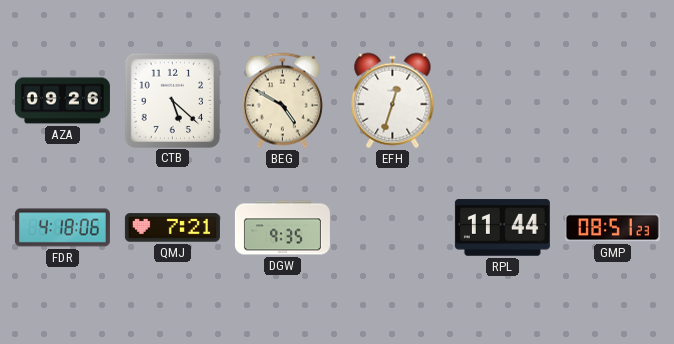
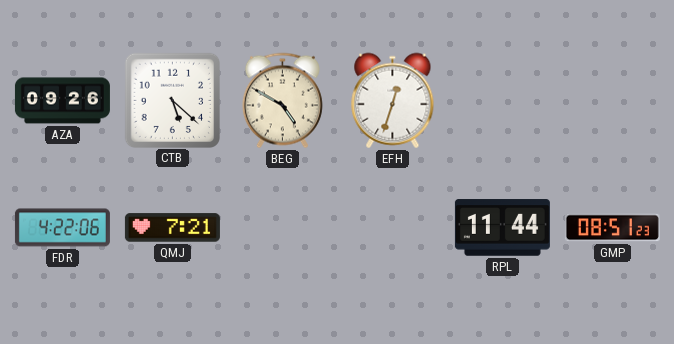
FDR: 4:18 -> 4:22 (62, 228)
DGW: 9:35 -> none (282, 228)
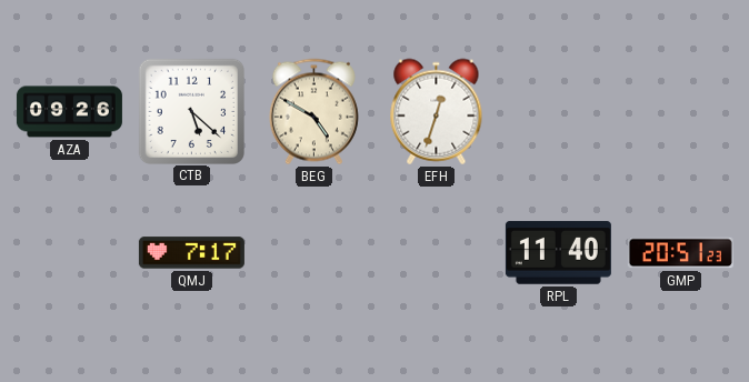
FDR: 4:22 -> none (62, 228)
QMJ: 7:21 -> 7:17 (191, 253)
RPL: 11:44 -> 11:40 (558, 253)
GMP: 08:51 -> 20:51 (680, 253)
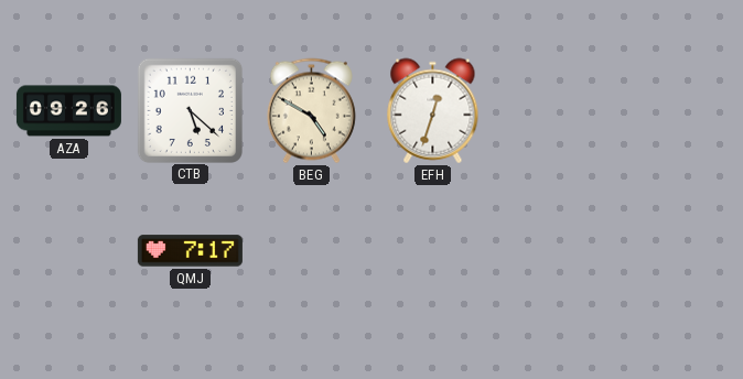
RPL: 11:40 -> none (558, 253)
GMP: 20:51 -> none (680, 253)
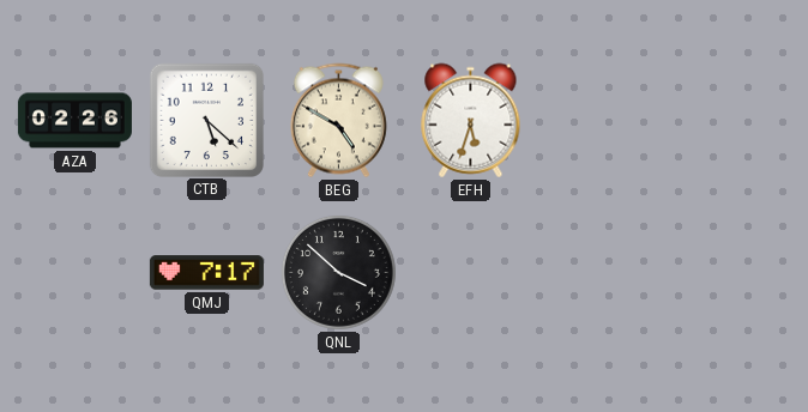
AZA: 09:26 -> 02:26 (74, 121)
EFH: 12:33 -> 5:33 (471, 121)
QNL: none -> 3:52 (338, 272)
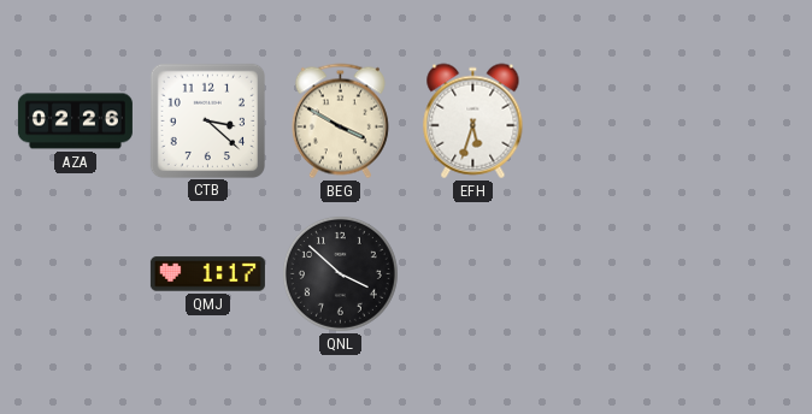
CTB: 5:22 -> 3:22 (207, 120)
BEG: 4:50 -> 3:50 (340, 122)
QMJ: 7:17 -> 1:17 (207, 274)
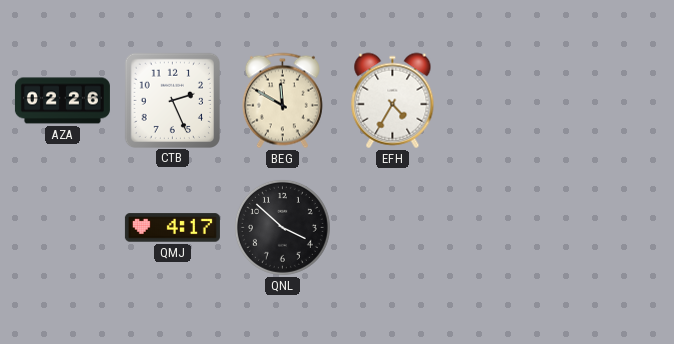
CTB: 3:22 -> 2:26 (172, 100)
BEG: 3:50 -> 11:50 (282, 101)
EFH: 5:33 -> 4:35 (393, 101)
QMJ: 1:17 -> 4:17 (172, 228)
